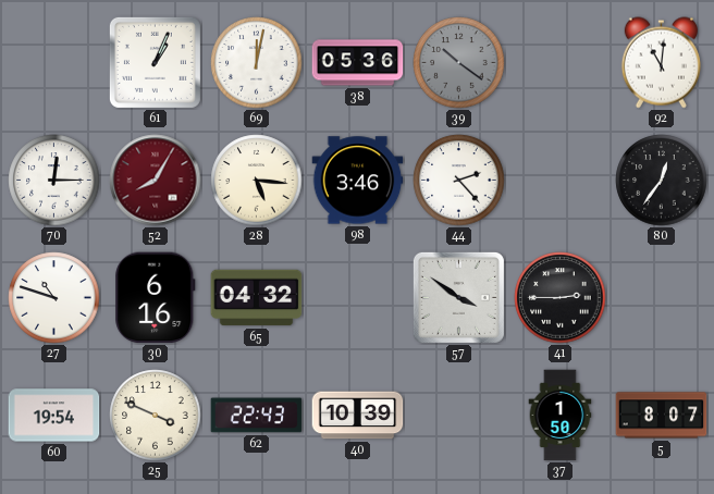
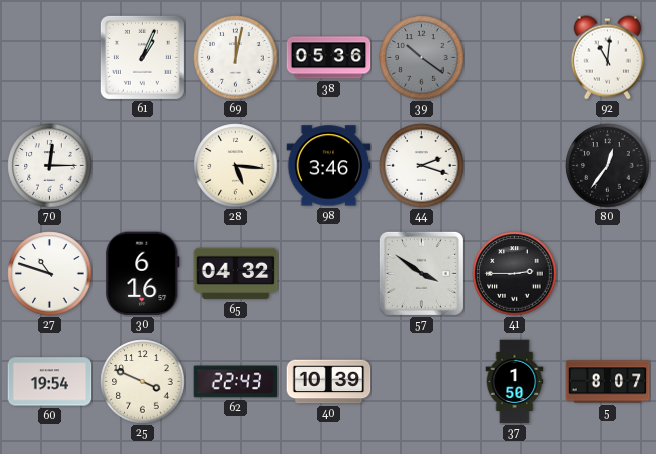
52: 8:05 -> none (156, 181)
44: 2:23 -> 2:18 (422, 166)
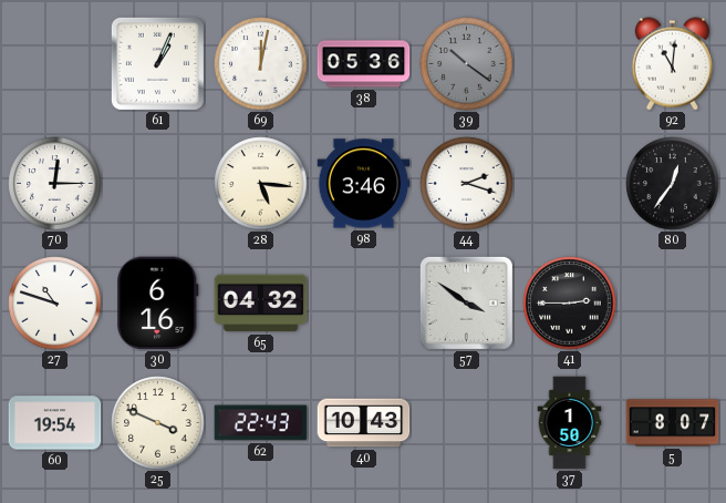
40: 10:39 -> 10:43 (364, 423)
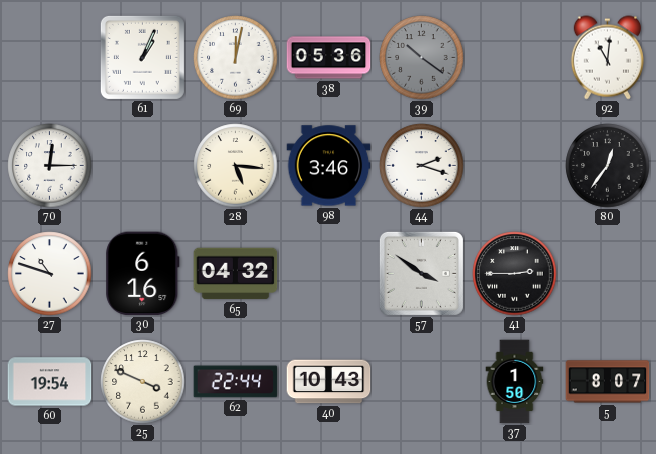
62: 22:43 -> 22:44 (236, 382)
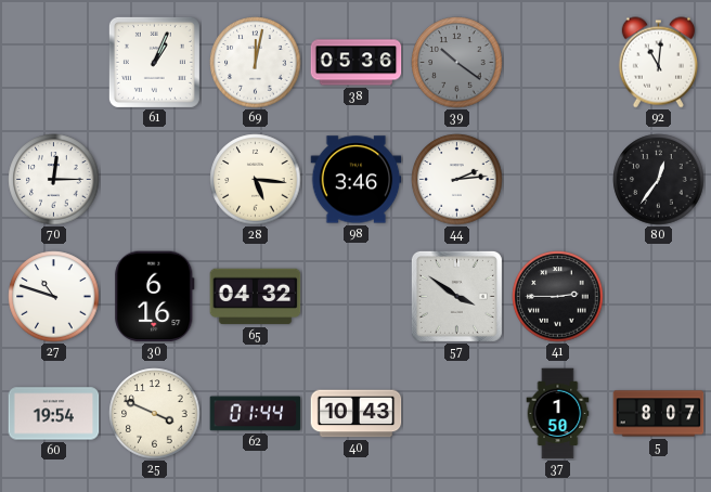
44: 2:18 -> 2:14 (457, 180)
62: 22:44 -> 01:44 (256, 414)
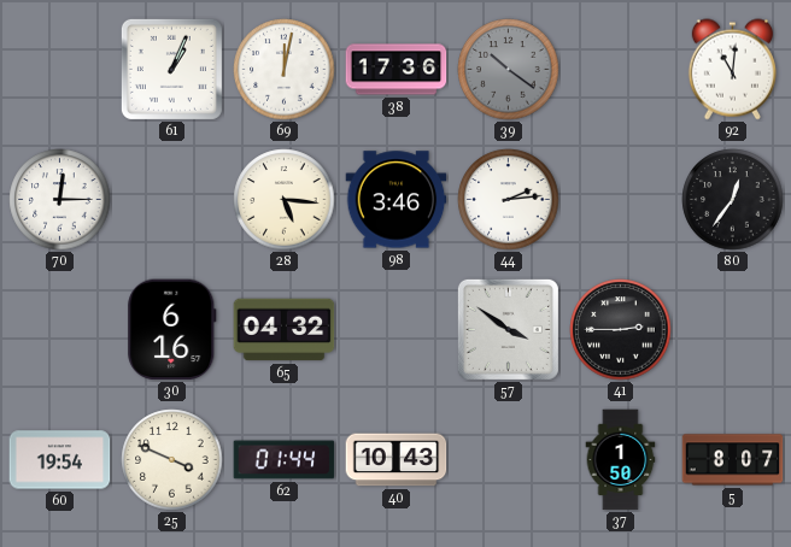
38: 05:36 -> 17:36 (397, 70)
27: 10:48 -> none (54, 297)
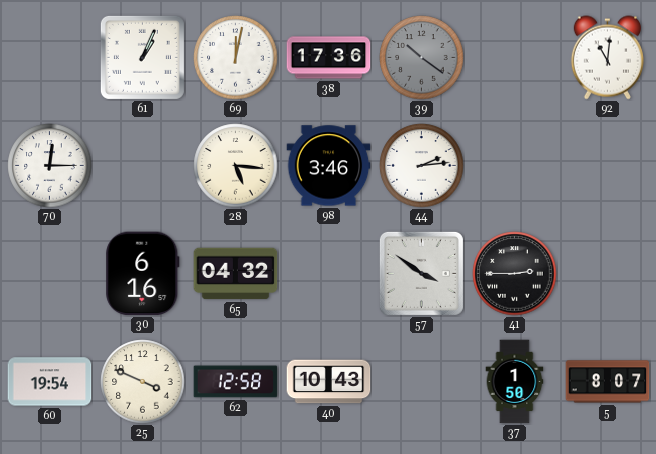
80: 12:36 -> none (733, 200)
62: 01:44 -> 12:58 (236, 382)
